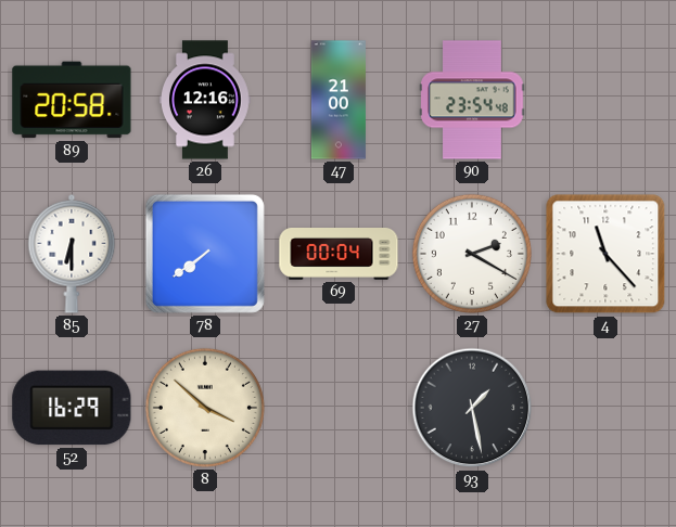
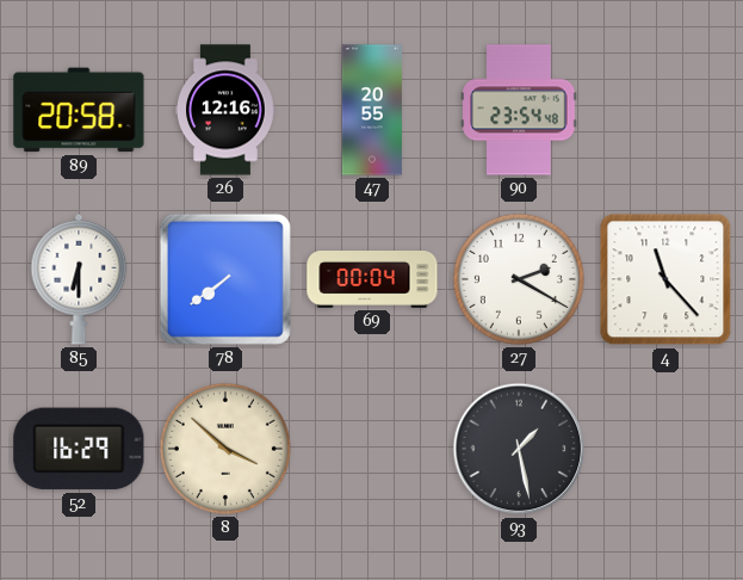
47: 21:00 -> 20:55 (372, 110)
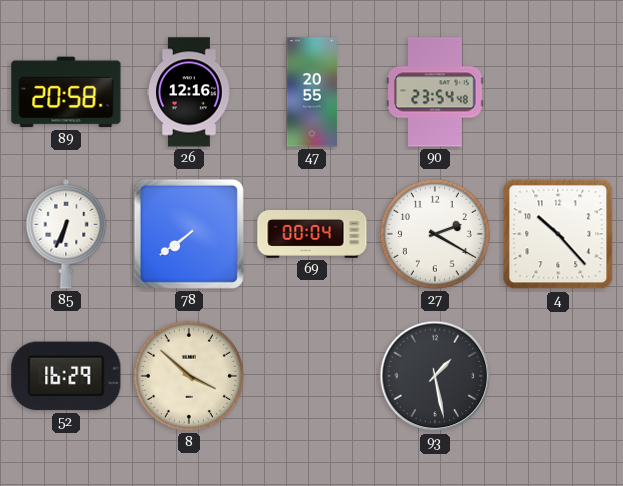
85: 6:30 -> 6:34 (66, 234)
4: 11:23 -> 10:23 (558, 234)
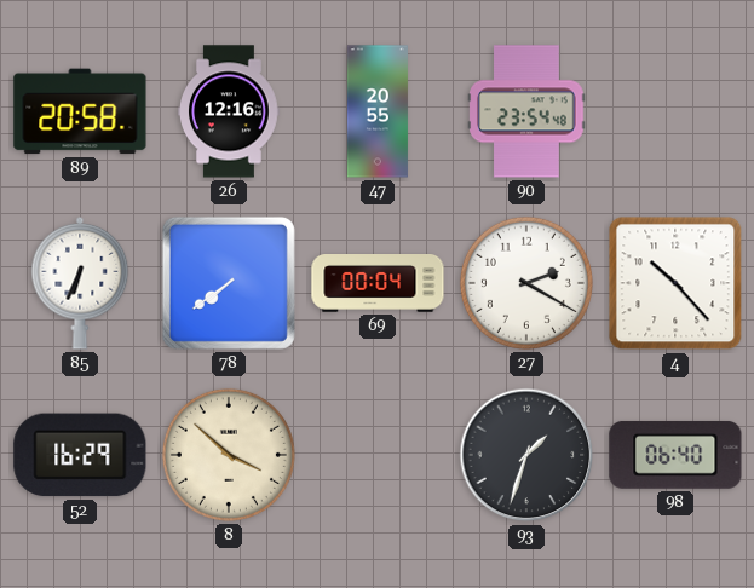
93: 1:28 -> 1:33 (526, 455)
98: none -> 06:40 (675, 455)
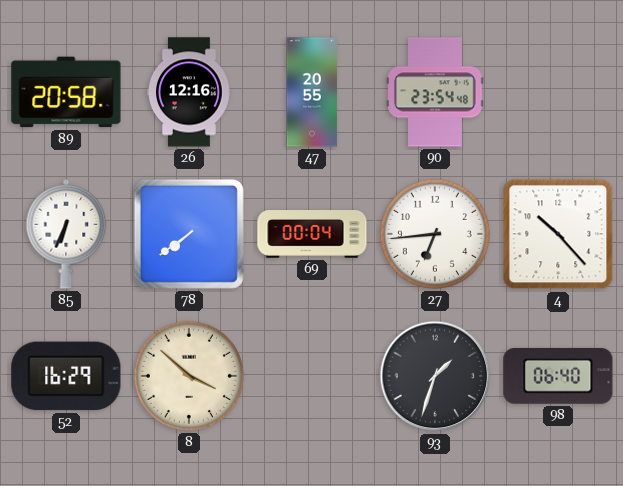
27: 2:20 -> 6:44 (435, 234)
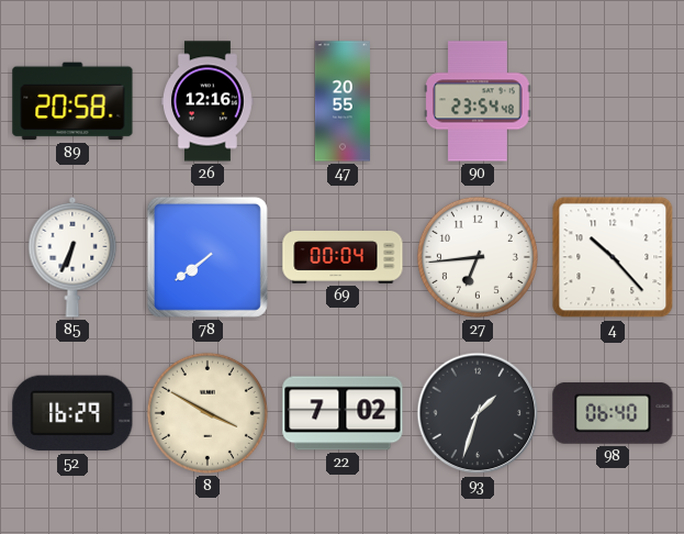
8: 3:52 -> 3:50 (208, 413)
22: none -> 7:02 (343, 413)
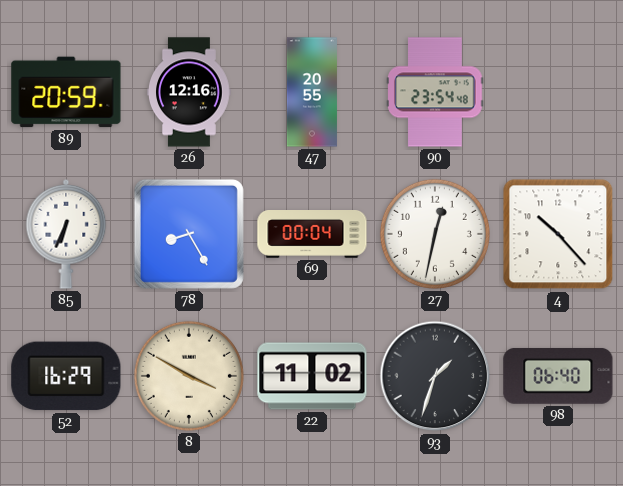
89: 20:58 -> 20:59 (66, 92)
78: 7:39 -> 8:25 (189, 234)
27: 6:44 -> 12:32 (435, 234)
22: 7:02 -> 11:02 (312, 376)
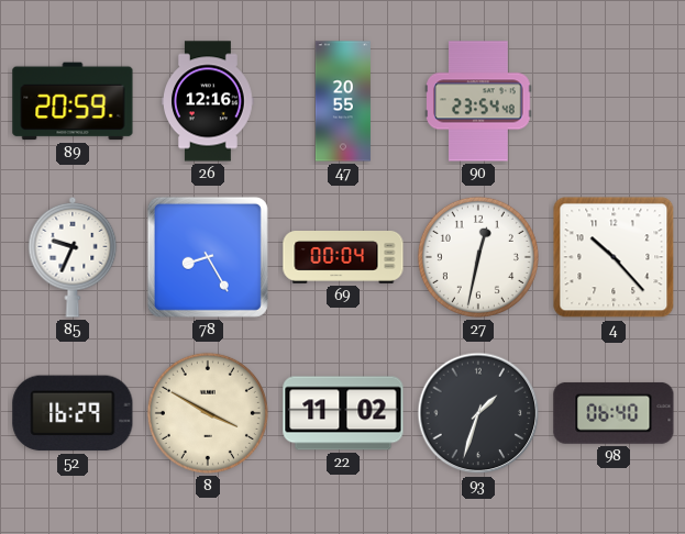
85: 6:34 -> 9:34 (73, 257)
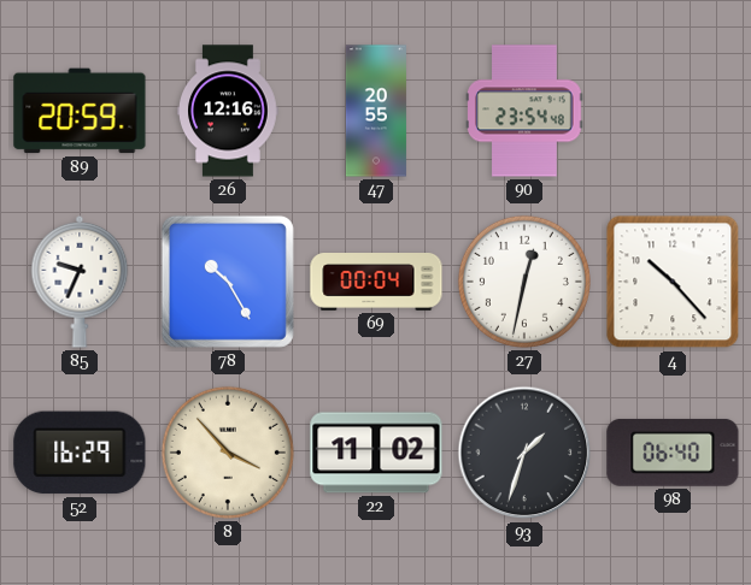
78: 8:25 -> 10:25 (228, 282)
8: 3:50 -> 3:53 (228, 453)
